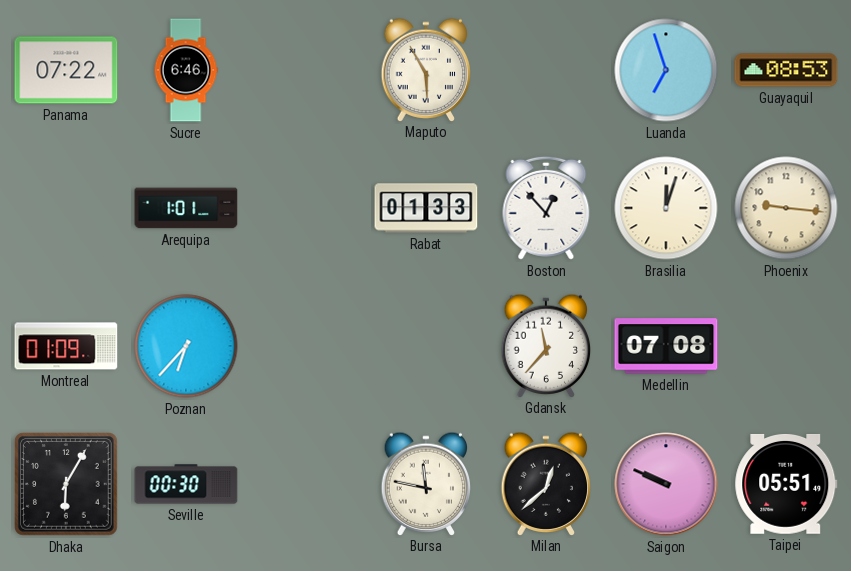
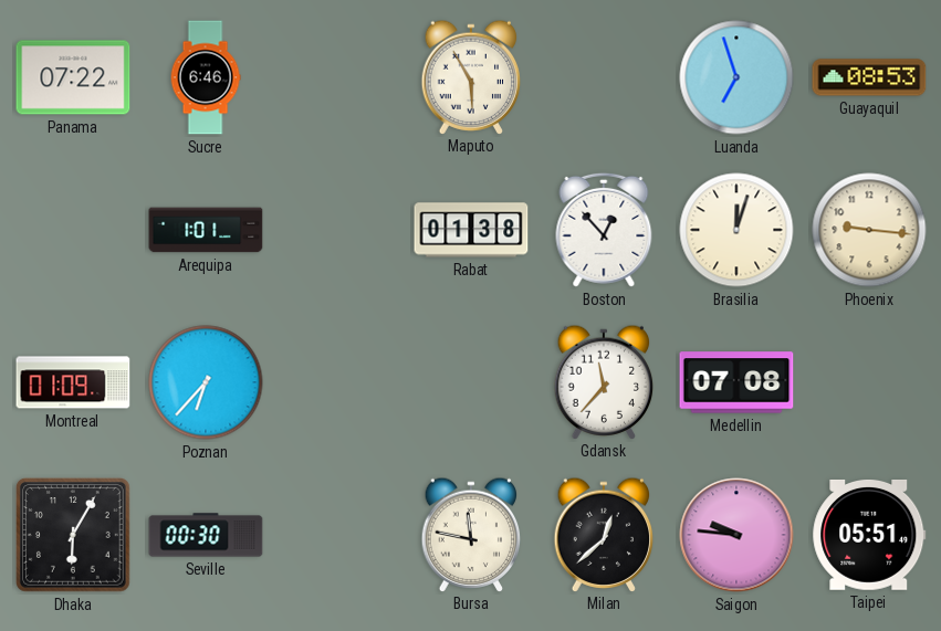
Rabat: 01:33 -> 01:38 (471, 230)
Saigon: 9:49 -> 9:46 (736, 535)
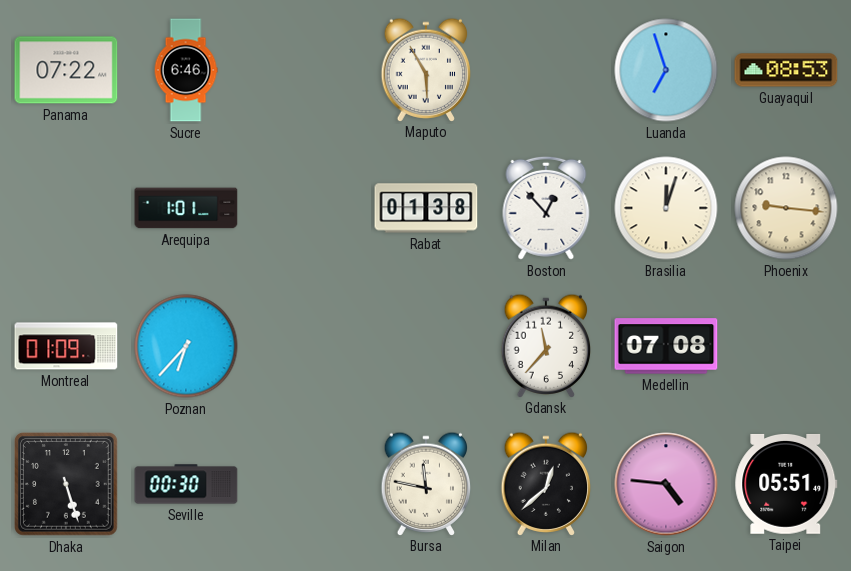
Dhaka: 6:05 -> 5:27 (67, 485)
Saigon: 9:46 -> 4:46 (666, 484)
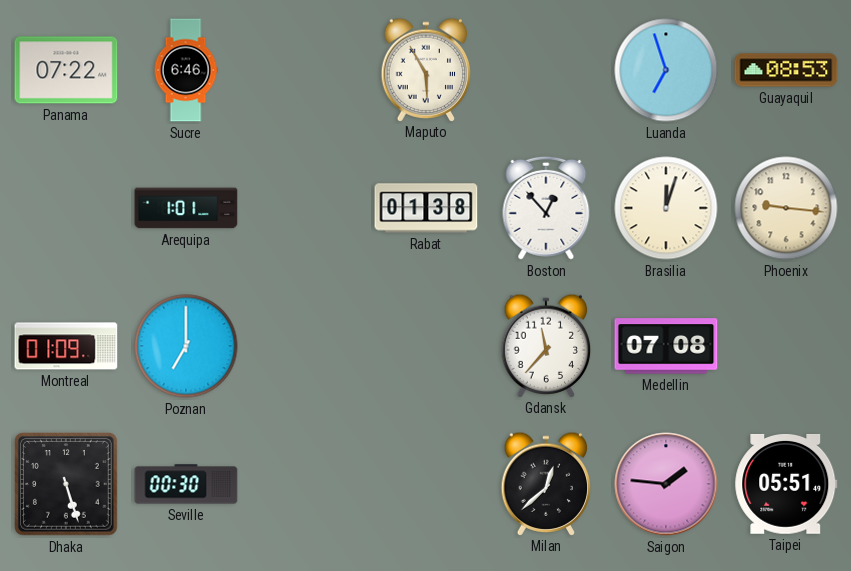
Poznan: 6:37 -> 7:00 (186, 346)
Bursa: 11:47 -> none (426, 483)
Saigon: 4:46 -> 1:46 (666, 484)
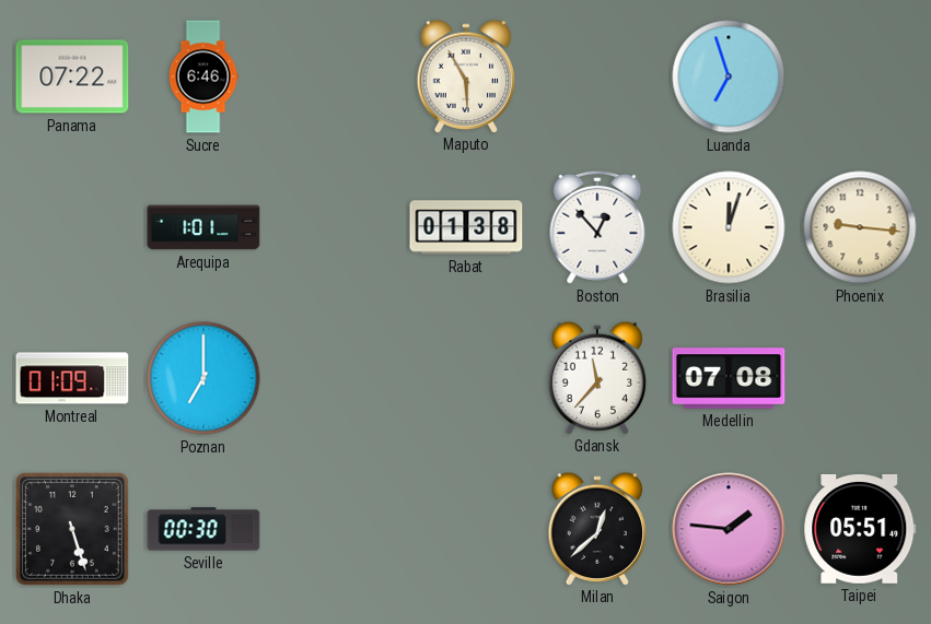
Guayaquil: 08:53 -> none (786, 70)
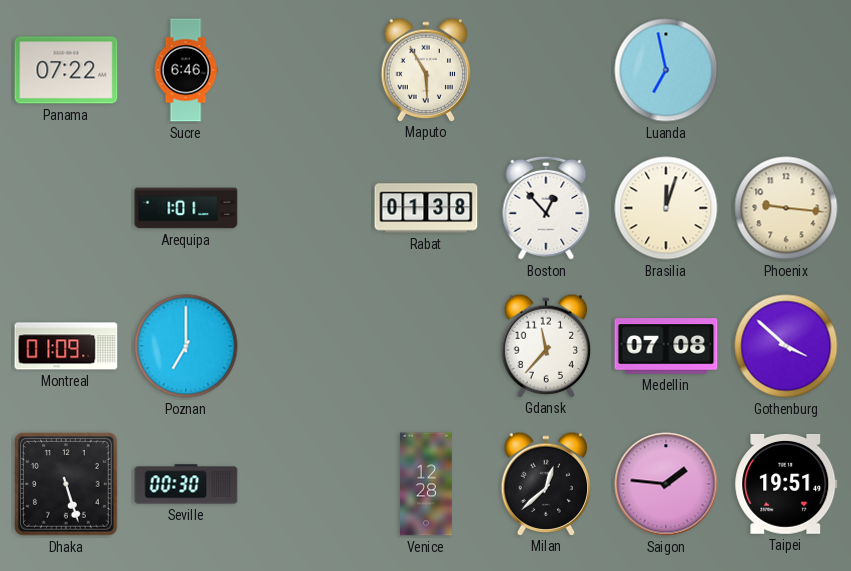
Luanda: 6:57 -> 6:58 (666, 70)
Gothenburg: none -> 3:52 (786, 346)
Venice: none -> 12:28 (426, 484)
Taipei: 05:51 -> 19:51 (786, 484)
